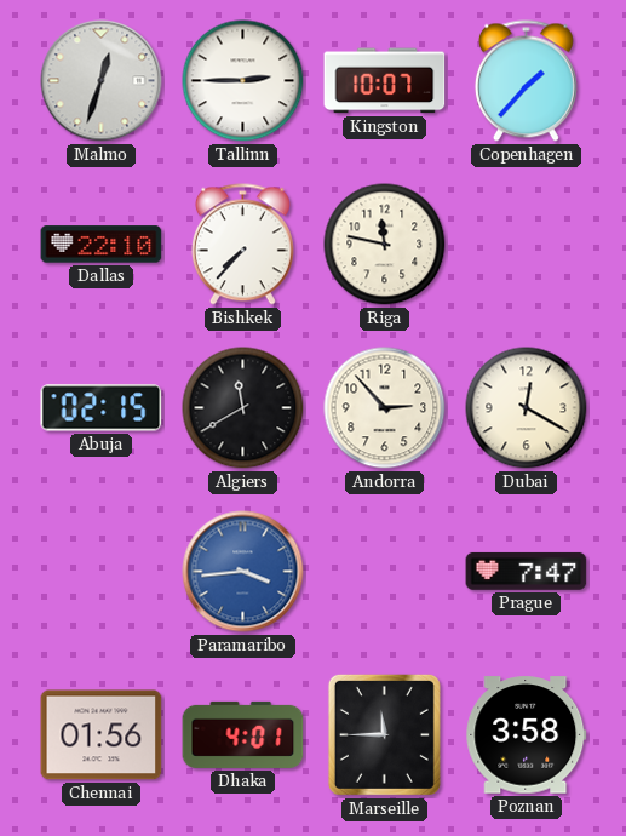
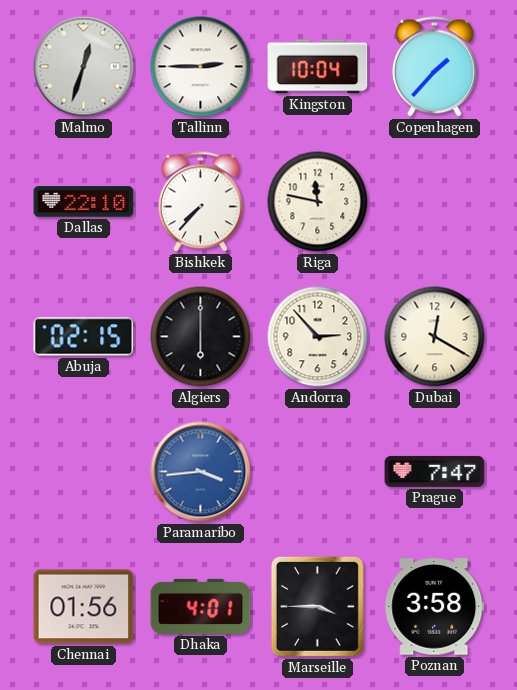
Kingston: 10:07 -> 10:04 (318, 67)
Algiers: 11:40 -> 6:00 (201, 337)
Marseille: 11:45 -> 3:45 (317, 606)
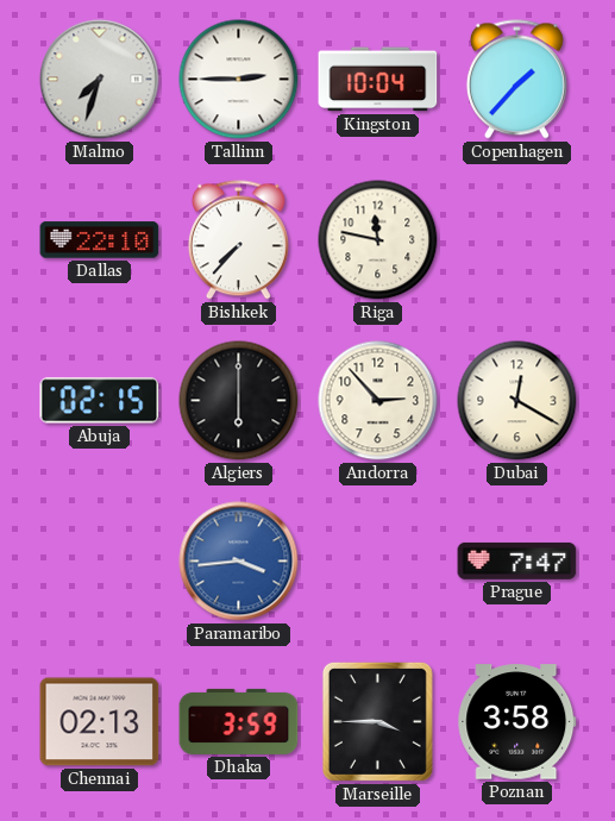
Malmo: 12:33 -> 7:33 (100, 80)
Chennai: 01:56 -> 02:13 (100, 722)
Dhaka: 4:01 -> 3:59 (239, 721)
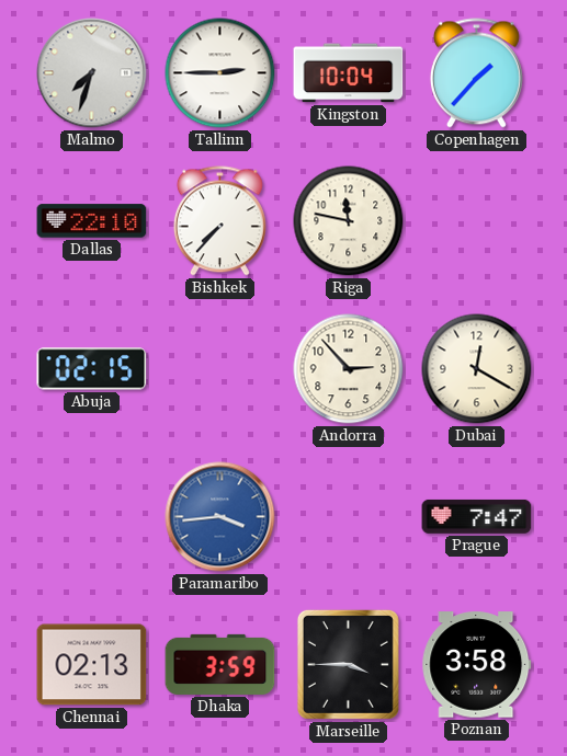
Algiers: 6:00 -> none (239, 401)
